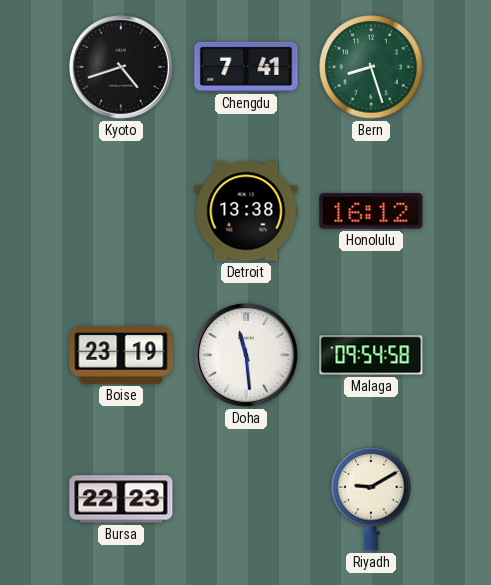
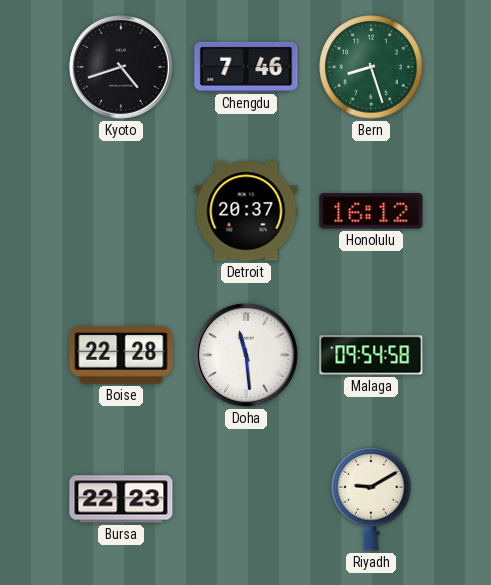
Chengdu: 7:41 -> 7:46 (246, 67)
Detroit: 13:38 -> 20:37 (246, 211)
Boise: 23:19 -> 22:28 (121, 355)
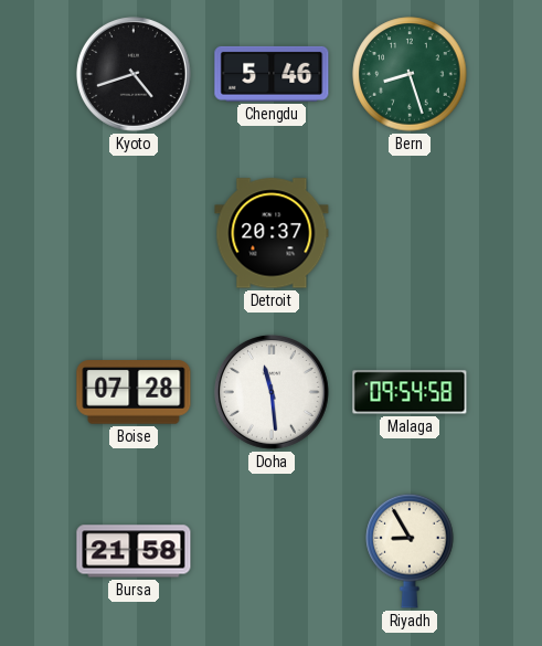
Chengdu: 7:46 -> 5:46 (272, 74)
Honolulu: 16:12 -> none (371, 211)
Boise: 22:28 -> 07:28 (134, 392)
Bursa: 22:23 -> 21:58 (134, 551)
Riyadh: 9:10 -> 8:55 (410, 551)
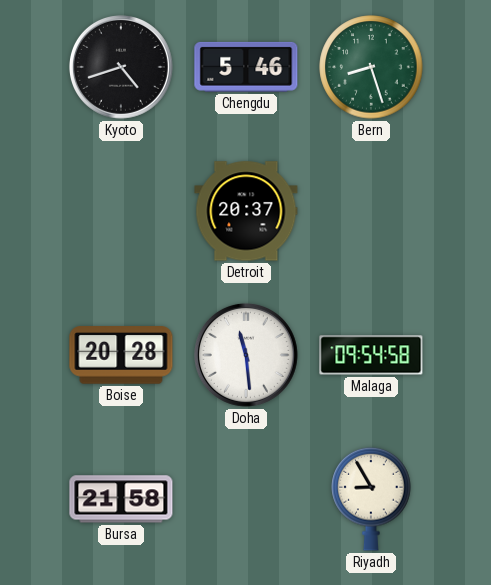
Boise: 07:28 -> 20:28 (121, 355)
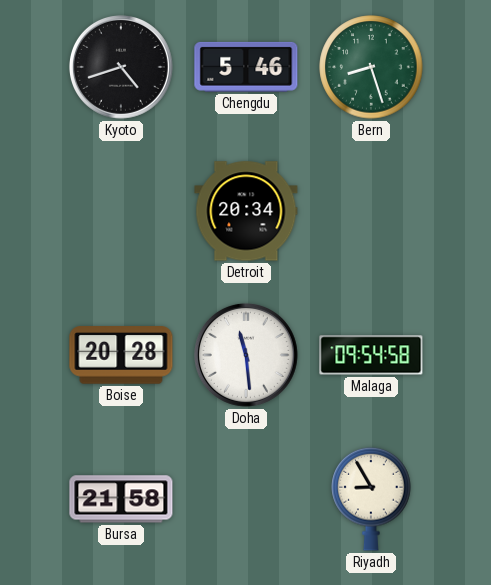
Detroit: 20:37 -> 20:34 (246, 211)
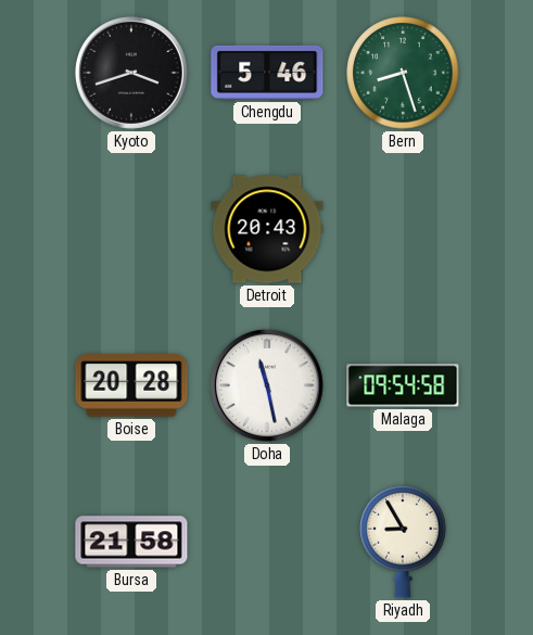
Kyoto: 4:42 -> 3:42 (131, 73)
Detroit: 20:34 -> 20:43 (267, 229)
Doha: 11:29 -> 11:28 (267, 385)
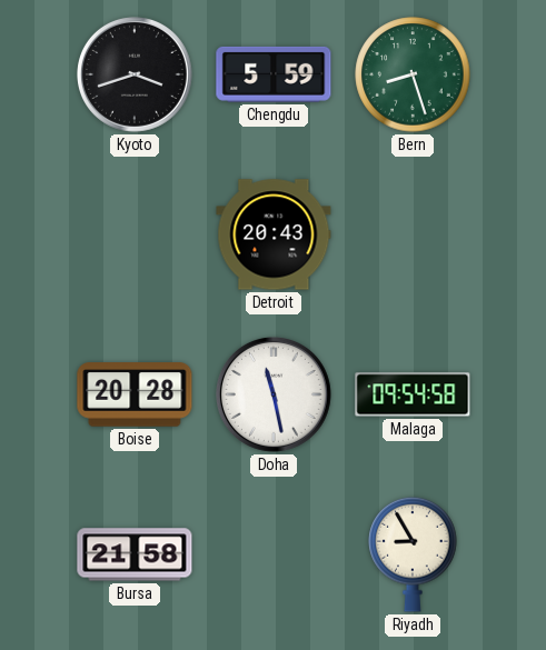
Chengdu: 5:46 -> 5:59 (274, 74)
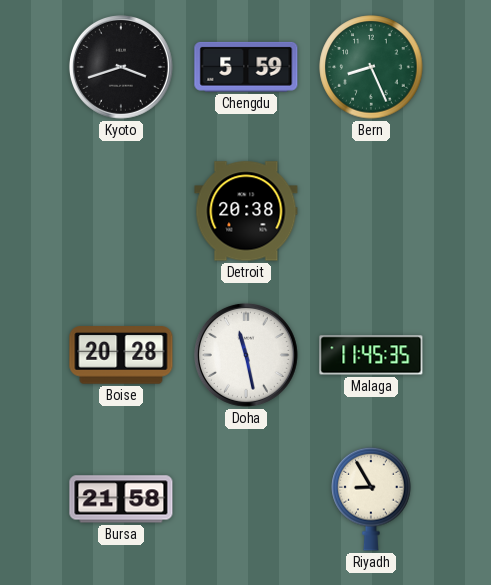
Bern: 8:27 -> 8:26 (371, 67)
Detroit: 20:43 -> 20:38 (246, 211)
Malaga: 09:54 -> 11:45 (371, 355)
